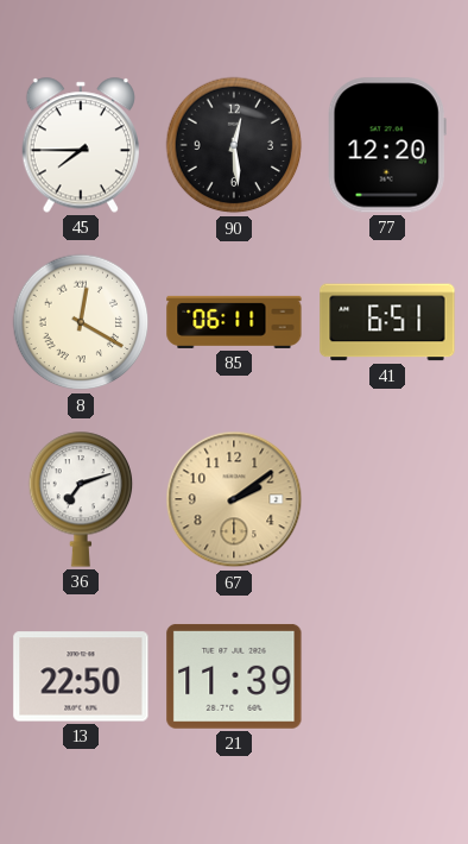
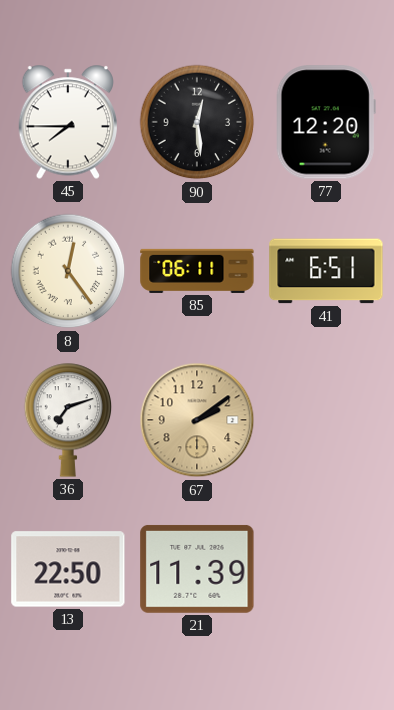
8: 12:20 -> 12:24 (68, 271)
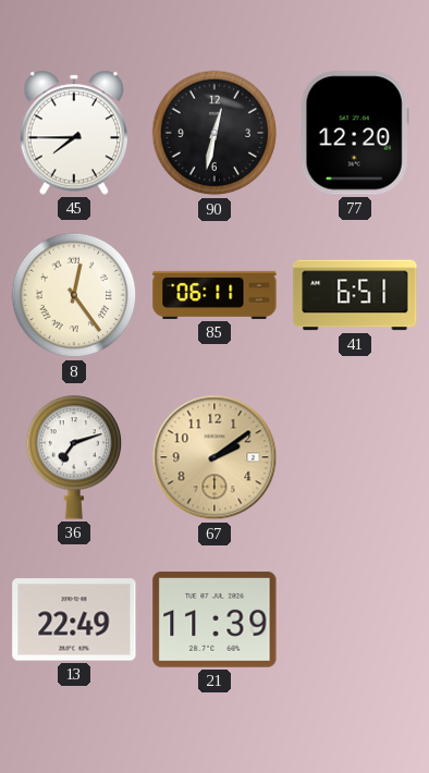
90: 12:29 -> 12:32 (214, 133)
13: 22:50 -> 22:49 (74, 619)
